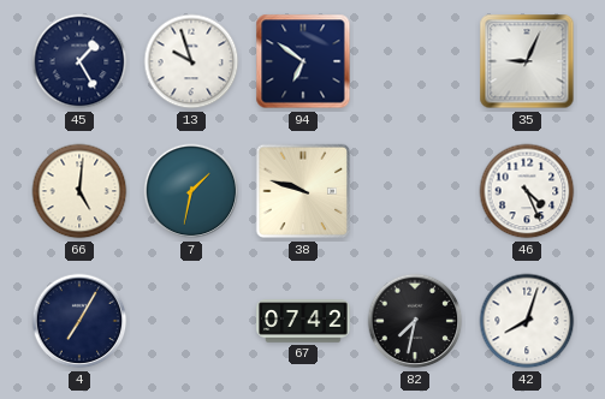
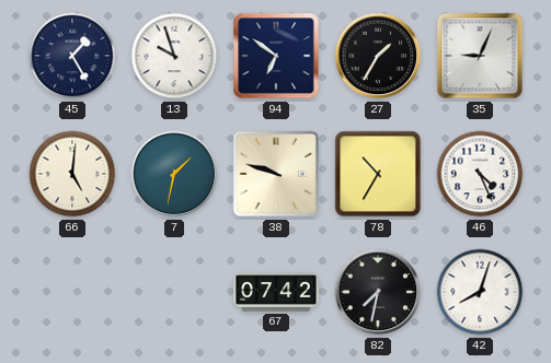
27: none -> 1:35 (378, 56)
78: none -> 10:35 (378, 174)
4: 7:05 -> none (79, 321)
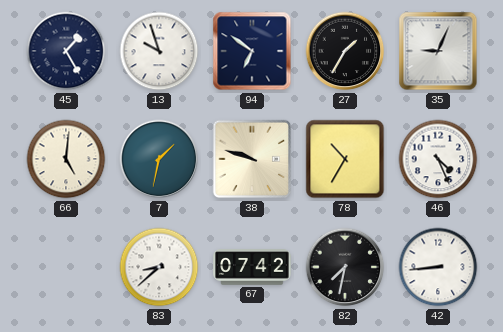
83: none -> 8:38 (159, 267)
42: 8:03 -> 8:44 (438, 267)
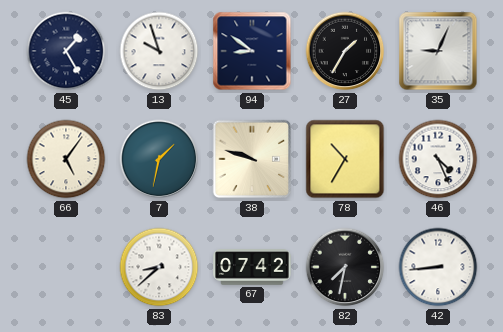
94: 6:51 -> 8:51 (252, 51)
66: 5:01 -> 5:06 (66, 159)
